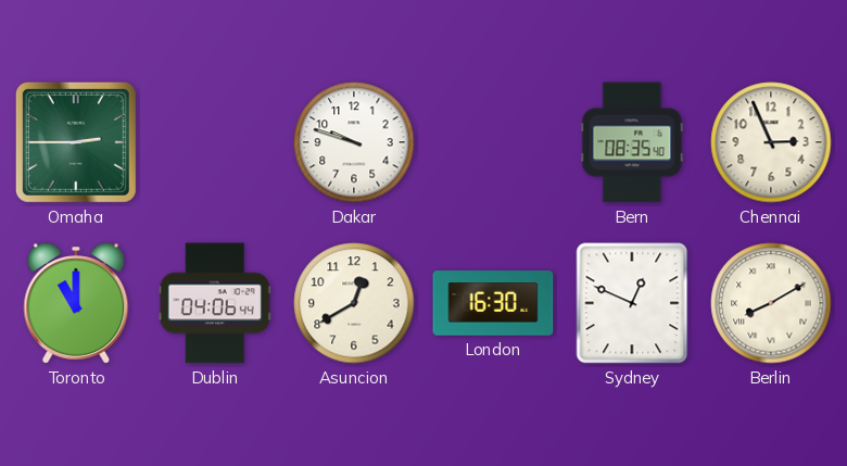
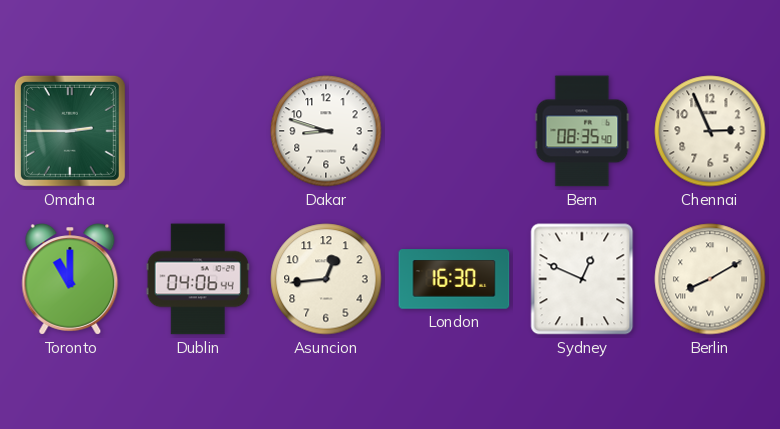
Dakar: 9:48 -> 8:48 (326, 131)
Asuncion: 12:40 -> 12:44 (326, 279)
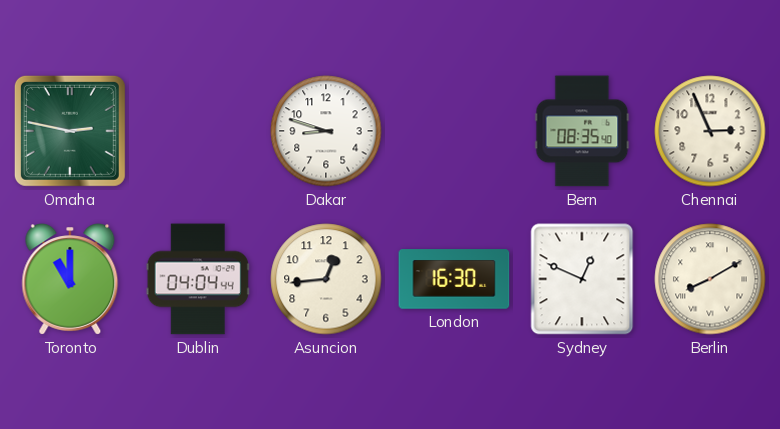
Omaha: 2:45 -> 2:47 (70, 131)
Dublin: 04:06 -> 04:04 (198, 279)
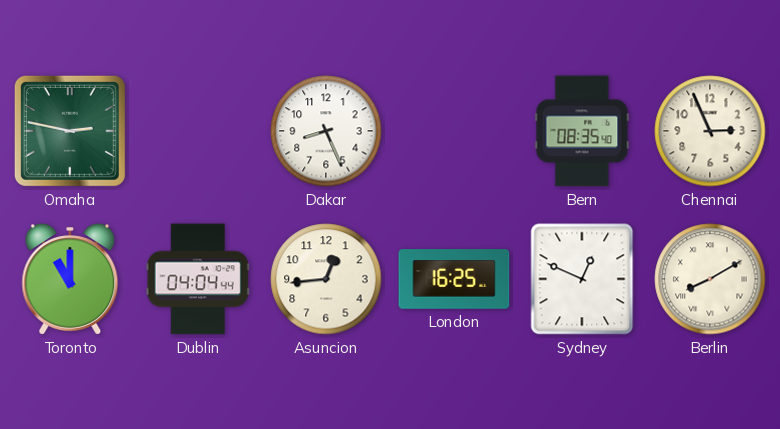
Dakar: 8:48 -> 8:26 (326, 131)
London: 16:30 -> 16:25 (454, 279)
